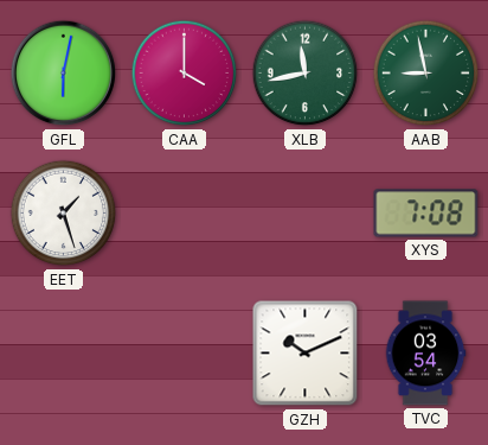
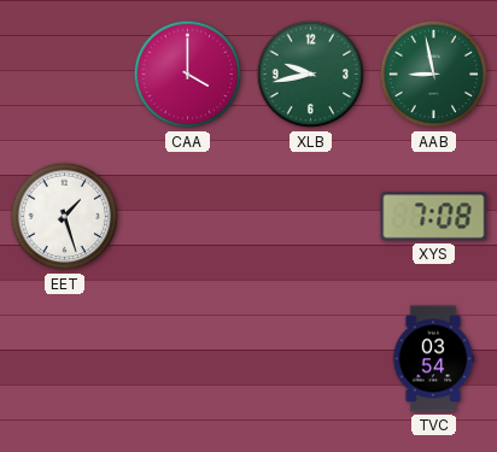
GFL: 6:02 -> none (64, 74)
XLB: 11:43 -> 9:43 (311, 75)
GZH: 10:11 -> none (306, 354)
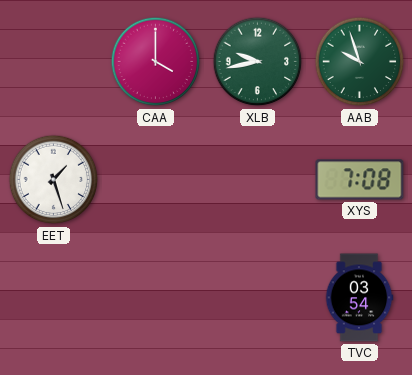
AAB: 8:58 -> 9:57 (360, 62)
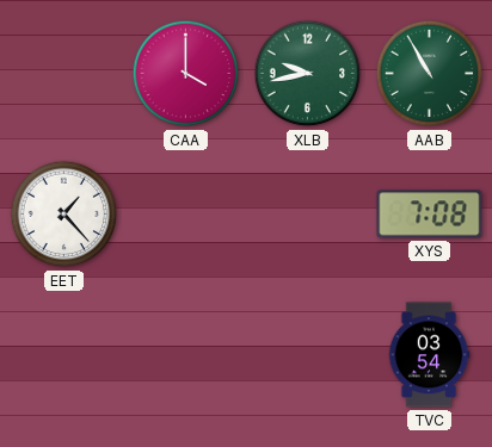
AAB: 9:57 -> 10:55 (430, 74)
EET: 1:27 -> 1:23 (64, 215)
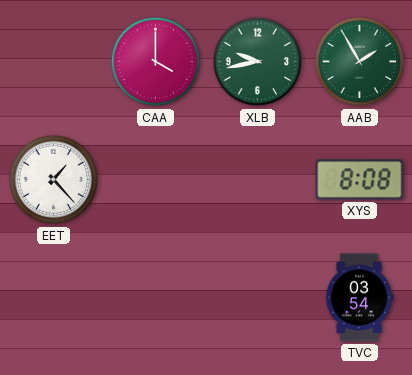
AAB: 10:55 -> 1:55 (360, 62)
XYS: 7:08 -> 8:08 (360, 180)
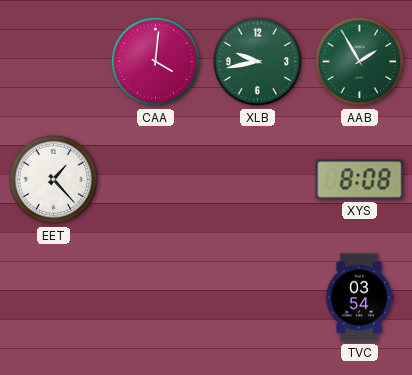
CAA: 4:00 -> 4:01 (156, 62)
